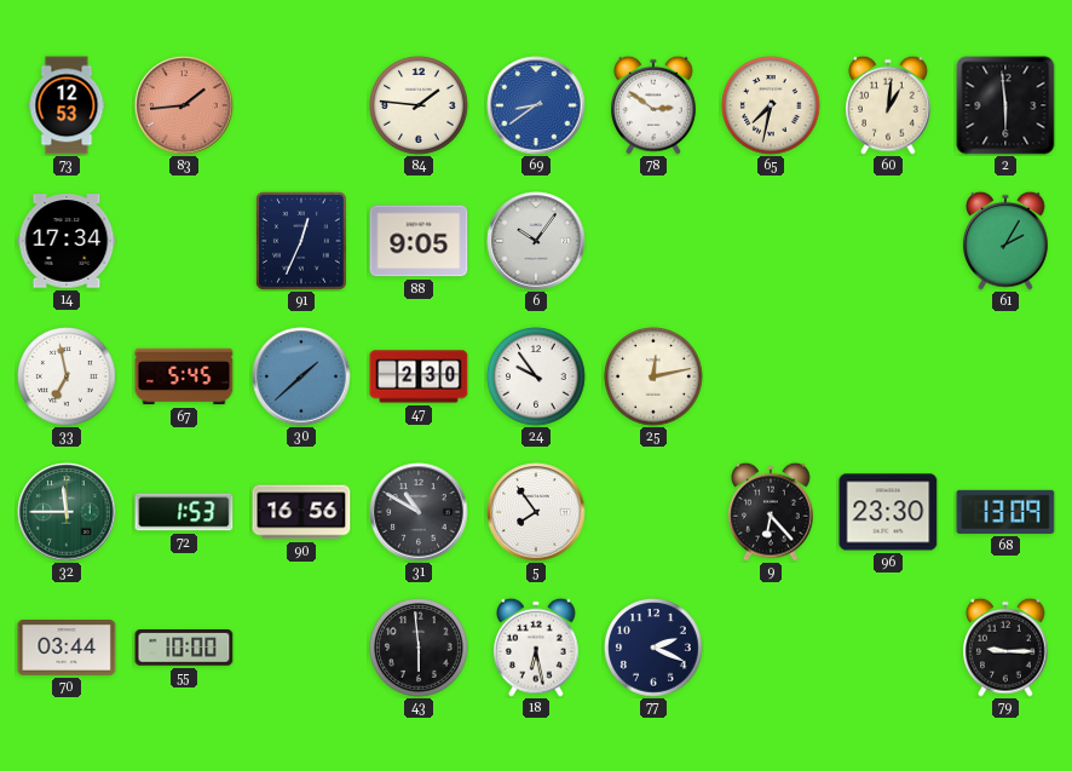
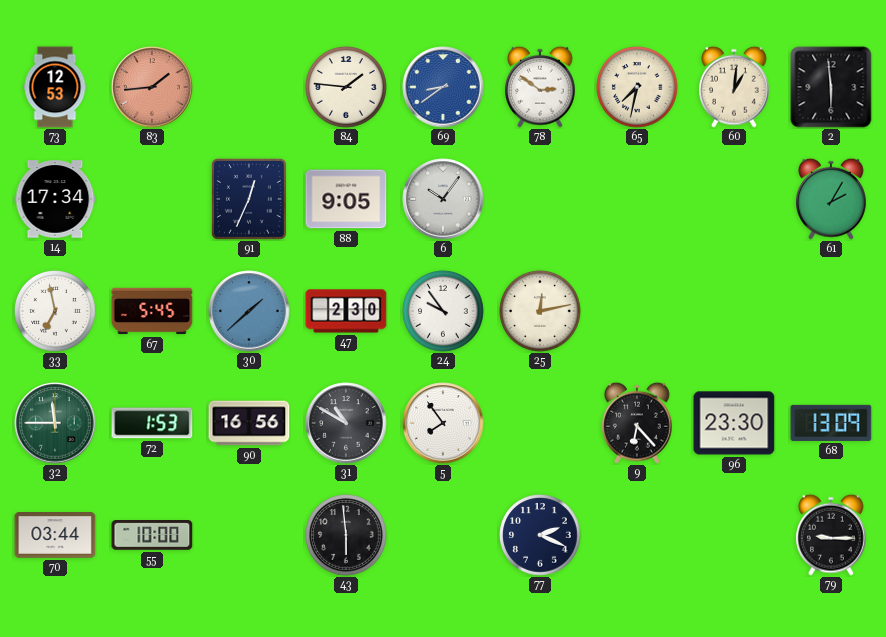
18: 6:28 -> none (537, 648)
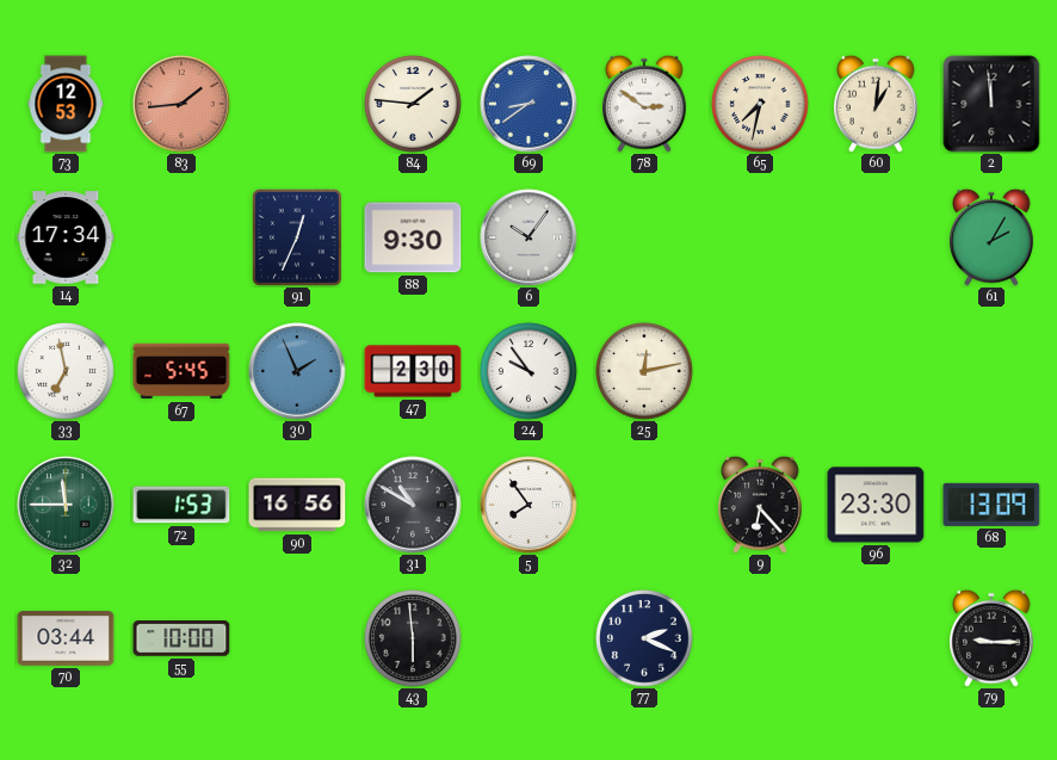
2: 5:59 -> 11:59 (991, 104)
88: 9:05 -> 9:30 (413, 237)
30: 1:38 -> 1:56 (297, 371)
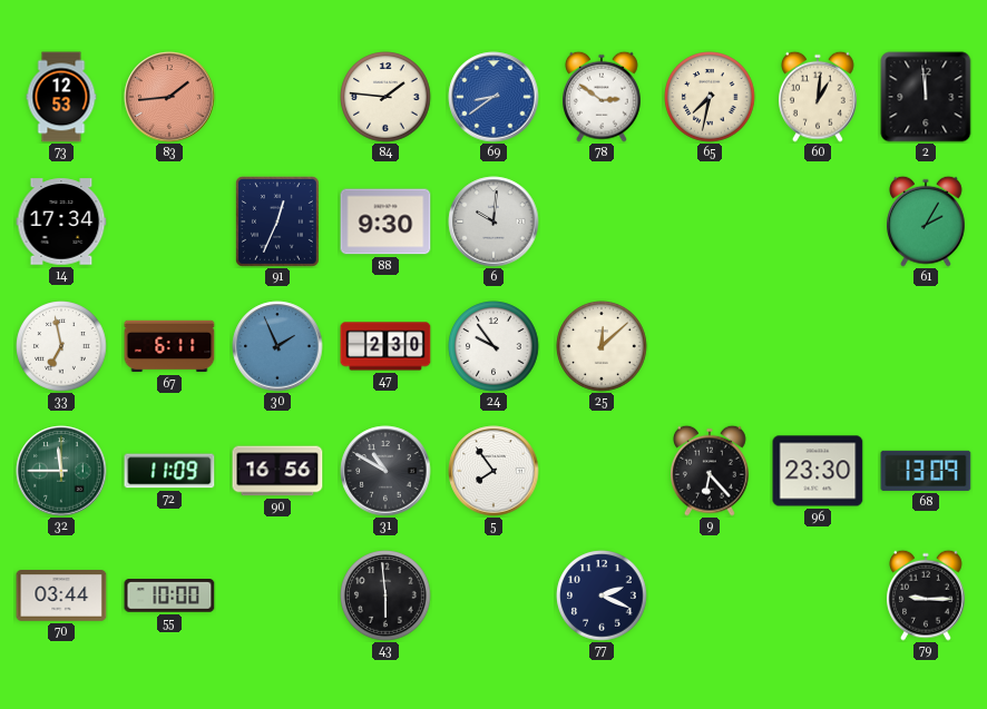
6: 10:06 -> 10:01 (493, 221)
67: 5:45 -> 6:11 (169, 346)
25: 12:13 -> 12:08 (602, 346)
72: 1:53 -> 11:09 (169, 471)
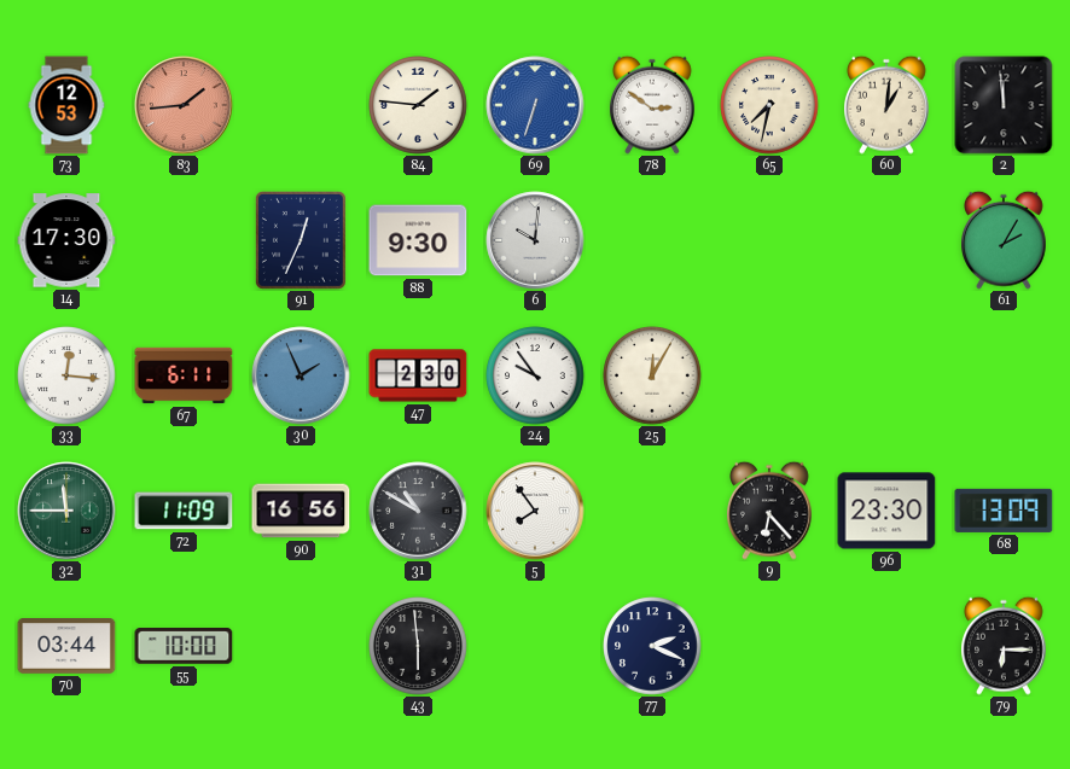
69: 8:39 -> 6:33 (535, 105)
14: 17:34 -> 17:30 (66, 240)
33: 6:58 -> 12:16 (66, 375)
25: 12:08 -> 12:05 (652, 375)
79: 9:15 -> 6:15 (1005, 646)
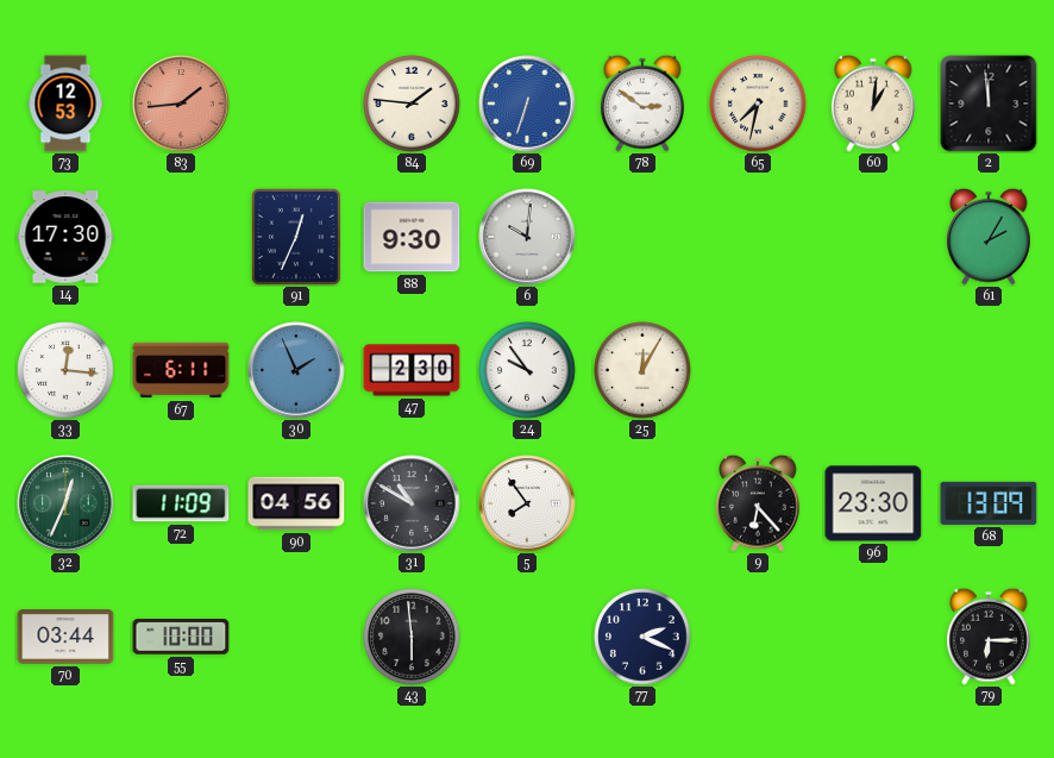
32: 11:45 -> 12:34 (65, 503)
90: 16:56 -> 04:56 (296, 503)
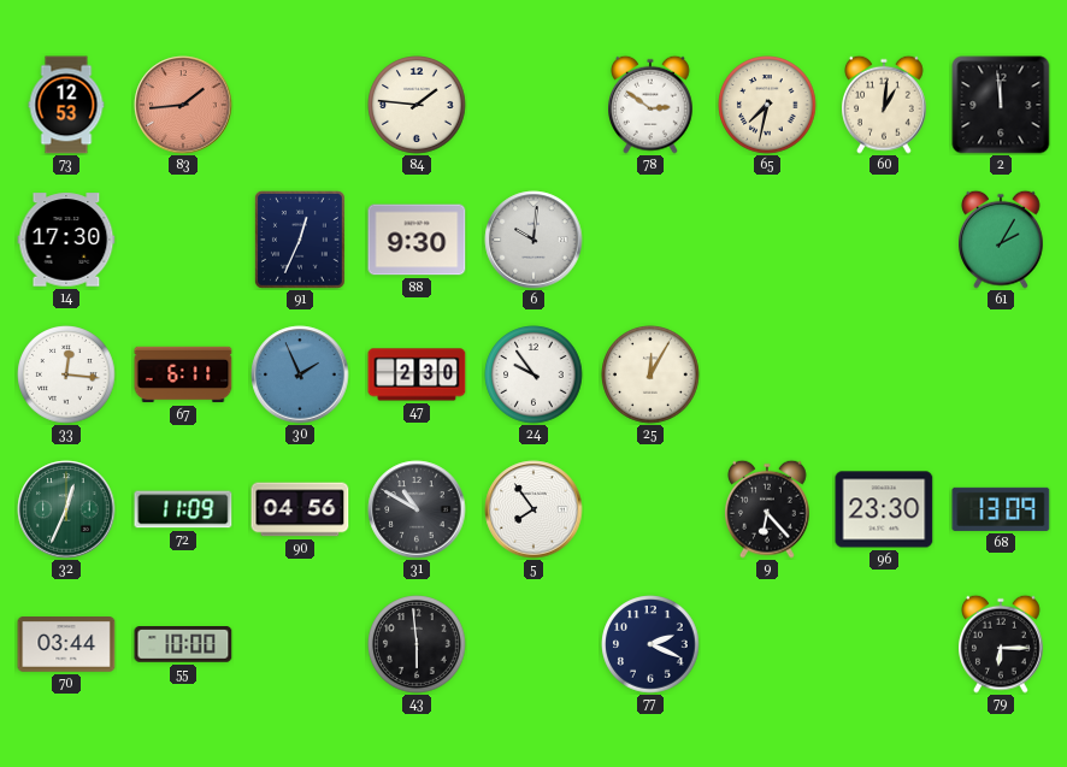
69: 6:33 -> none (527, 104)
